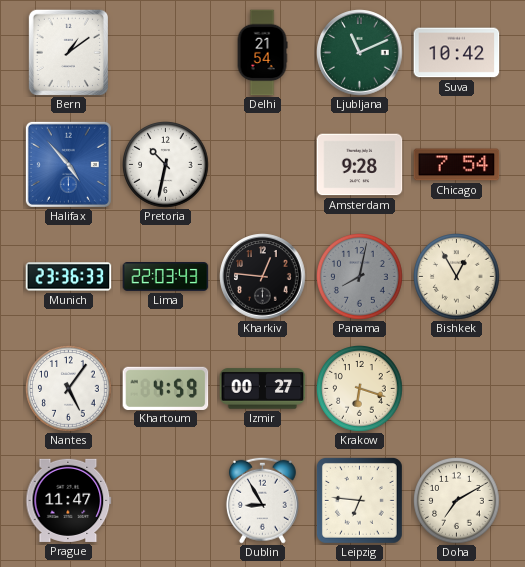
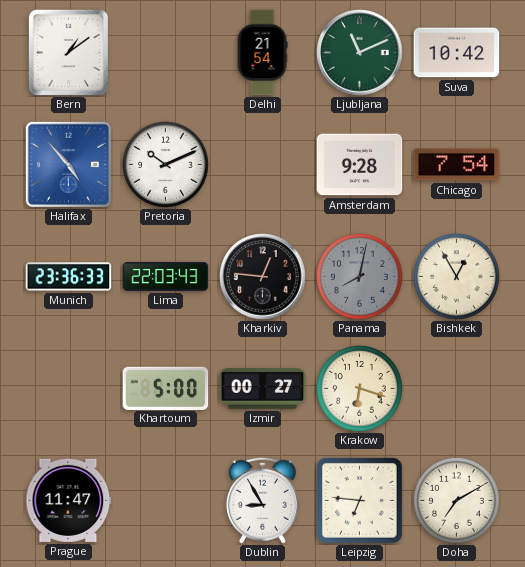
Pretoria: 10:32 -> 10:11 (166, 165)
Nantes: 5:06 -> none (69, 389)
Khartoum: 4:59 -> 5:00 (166, 388)
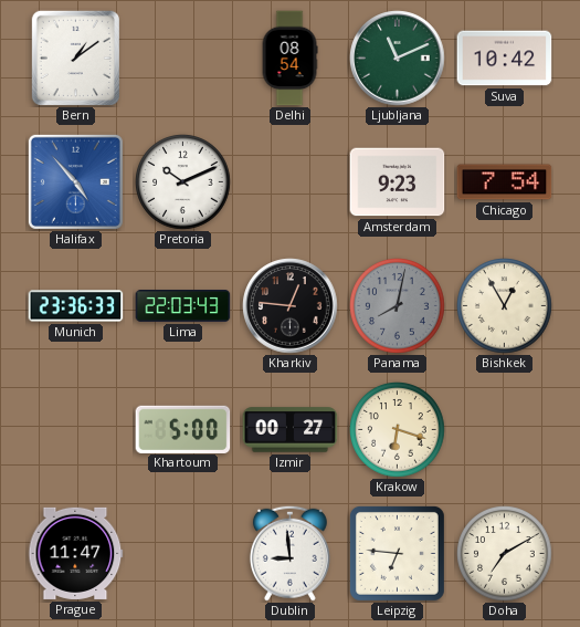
Delhi: 21:54 -> 08:54 (289, 59)
Amsterdam: 9:28 -> 9:23 (398, 182)
Dublin: 8:55 -> 8:59 (289, 553)
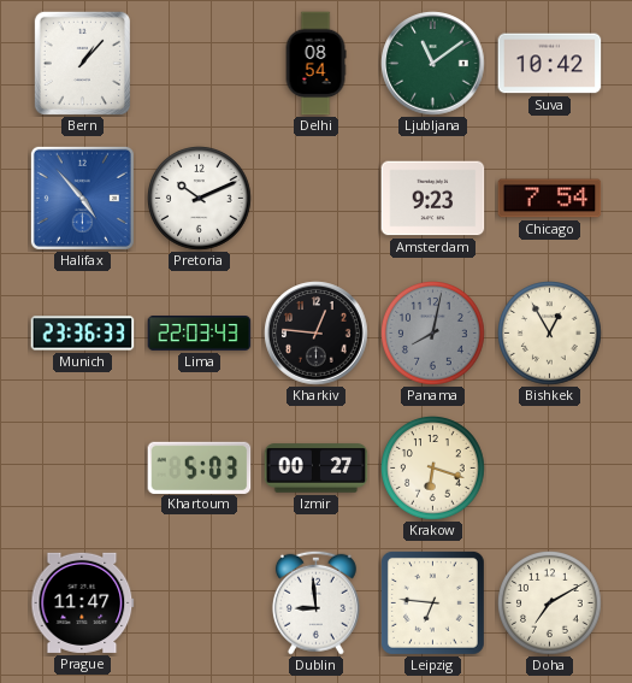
Bern: 1:09 -> 1:07 (82, 63)
Ljubljana: 11:11 -> 11:09 (433, 64)
Khartoum: 5:00 -> 5:03 (200, 467)
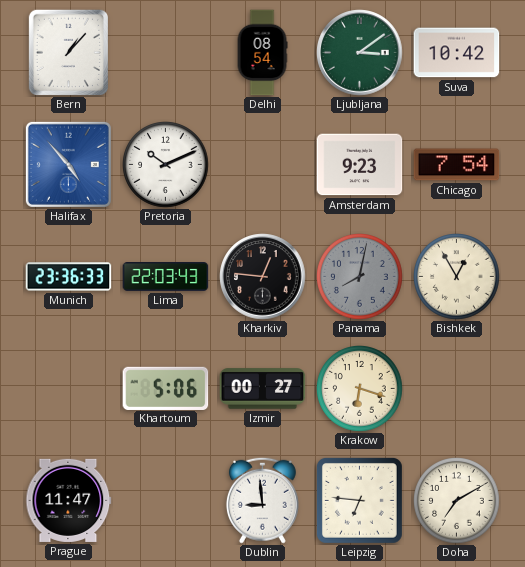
Ljubljana: 11:09 -> 3:09 (360, 53)
Khartoum: 5:03 -> 5:06 (166, 388)
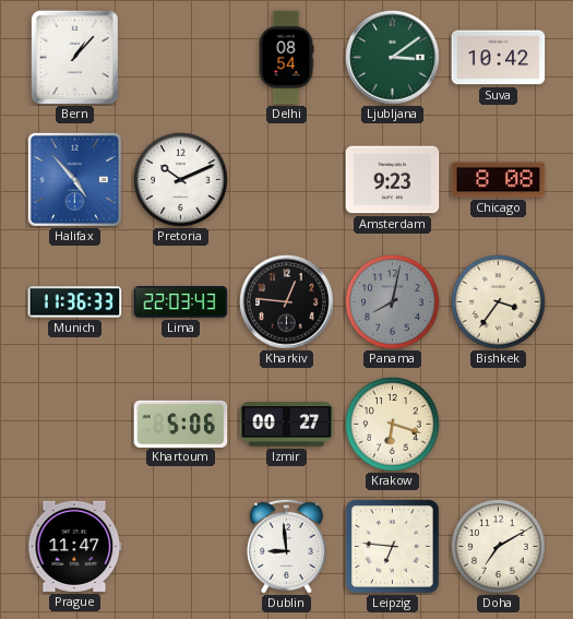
Chicago: 7:54 -> 8:08 (499, 180)
Munich: 23:36 -> 11:36 (75, 302)
Bishkek: 12:55 -> 3:36 (499, 302)
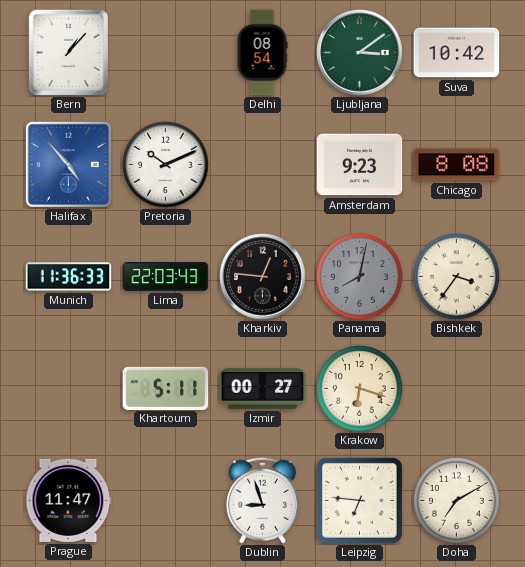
Khartoum: 5:06 -> 5:11 (166, 388)
Dublin: 8:59 -> 8:57 (262, 500)
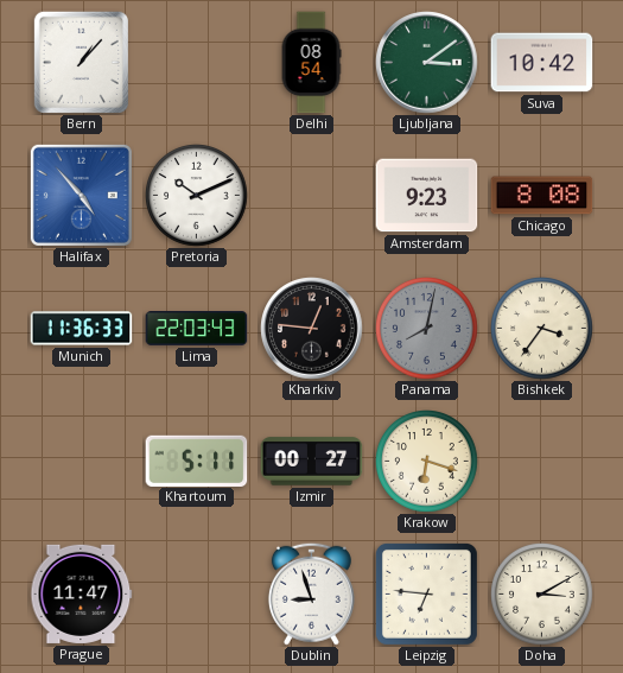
Doha: 7:10 -> 3:10 (542, 595)
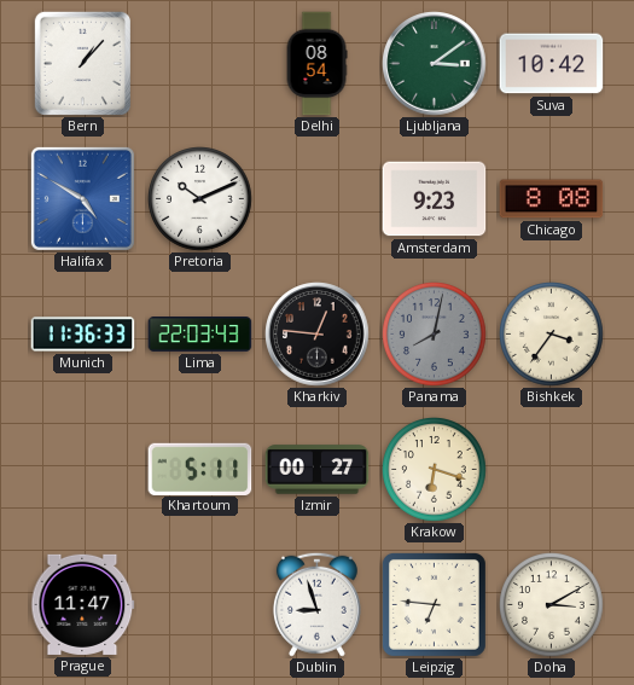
Halifax: 4:53 -> 4:50 (82, 198)
